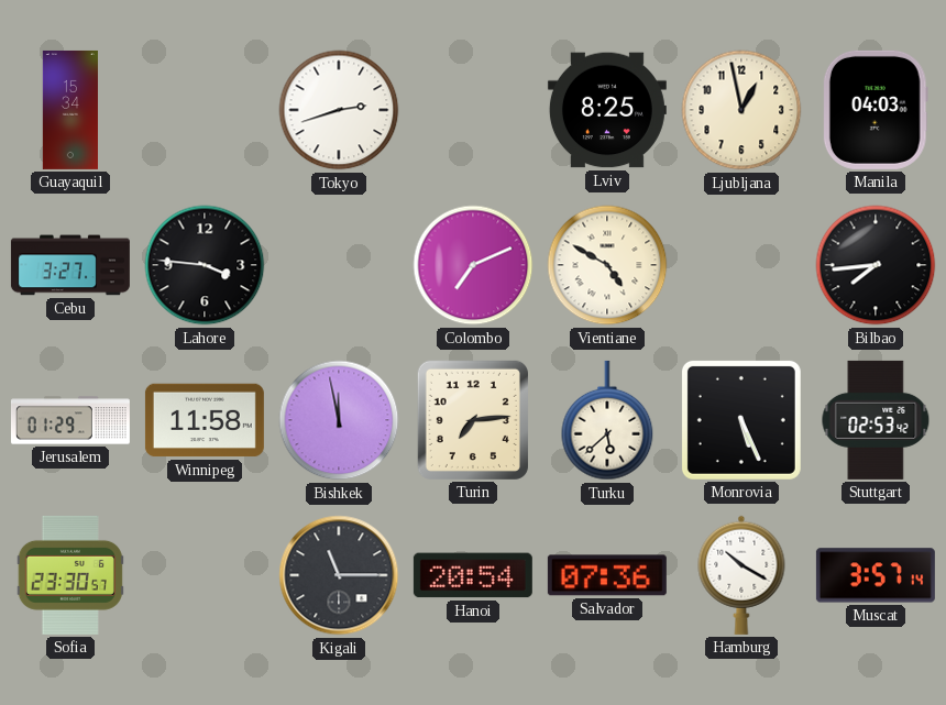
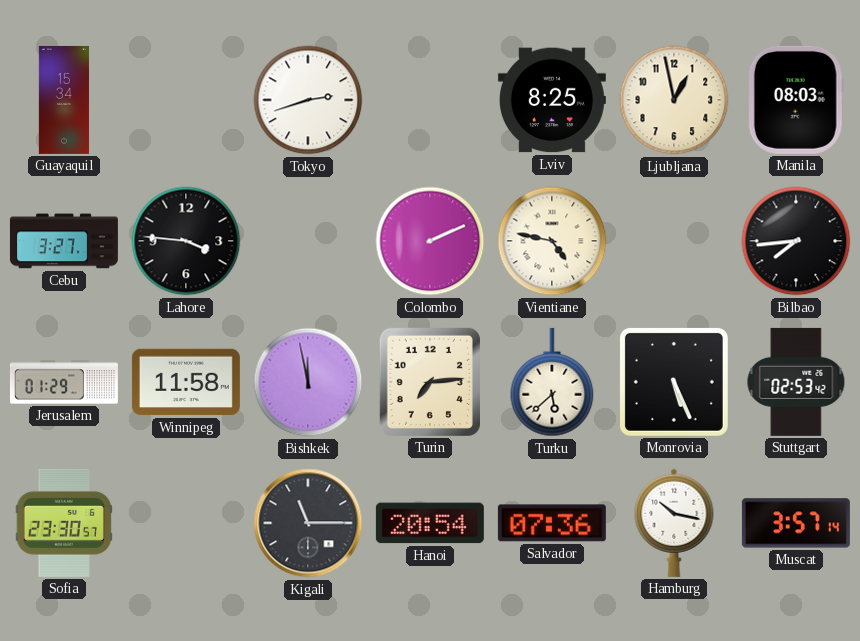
Manila: 04:03 -> 08:03 (796, 100)
Colombo: 7:11 -> 2:11 (430, 241)
Vientiane: 4:50 -> 4:47 (552, 241)
Hamburg: 10:20 -> 10:17 (674, 523)
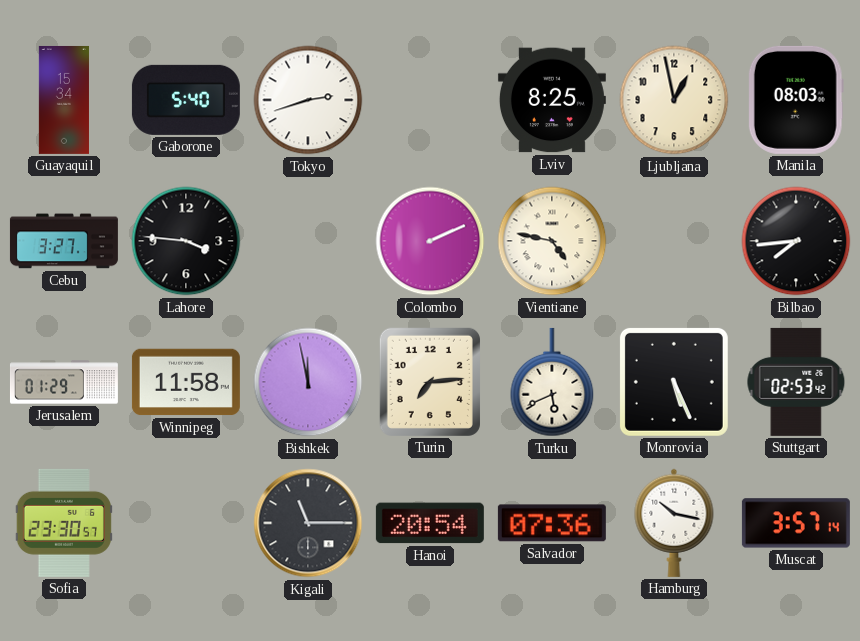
Gaborone: none -> 5:40 (186, 100)
Turku: 5:38 -> 5:41 (552, 382)
